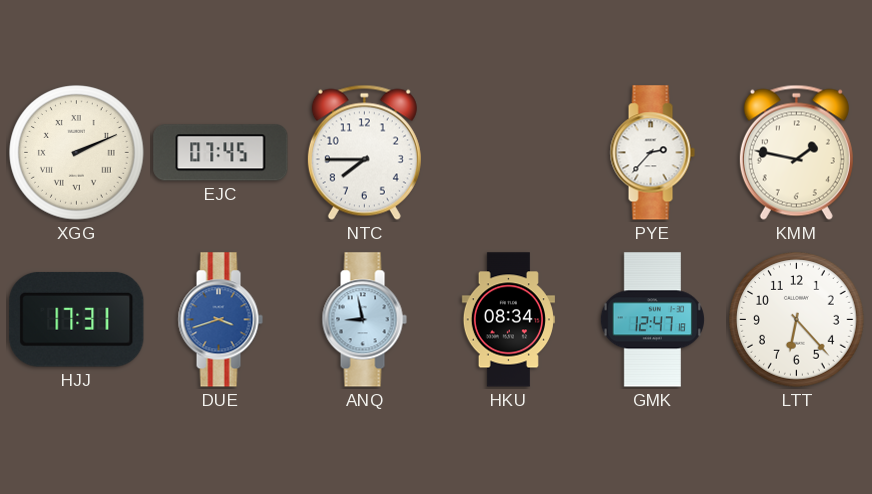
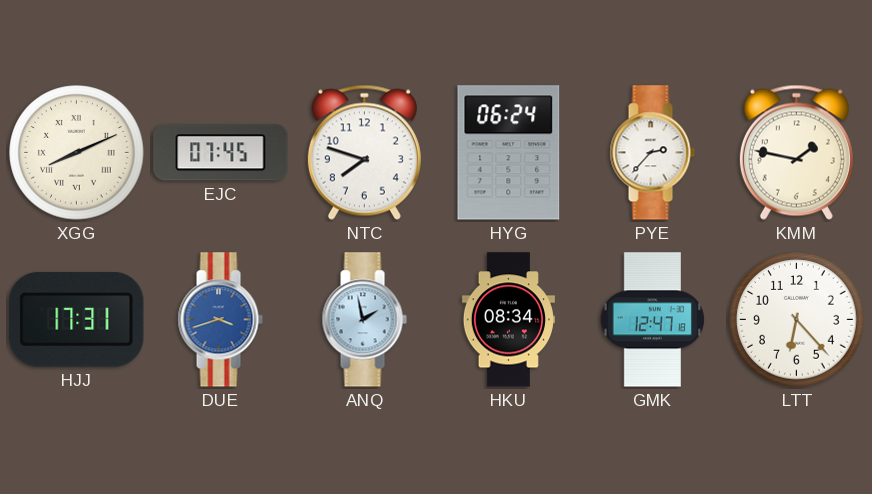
XGG: 2:11 -> 8:11 (77, 153)
NTC: 7:45 -> 7:48 (364, 152)
HYG: none -> 06:24 (509, 153)
ANQ: 8:58 -> 1:58 (364, 320)
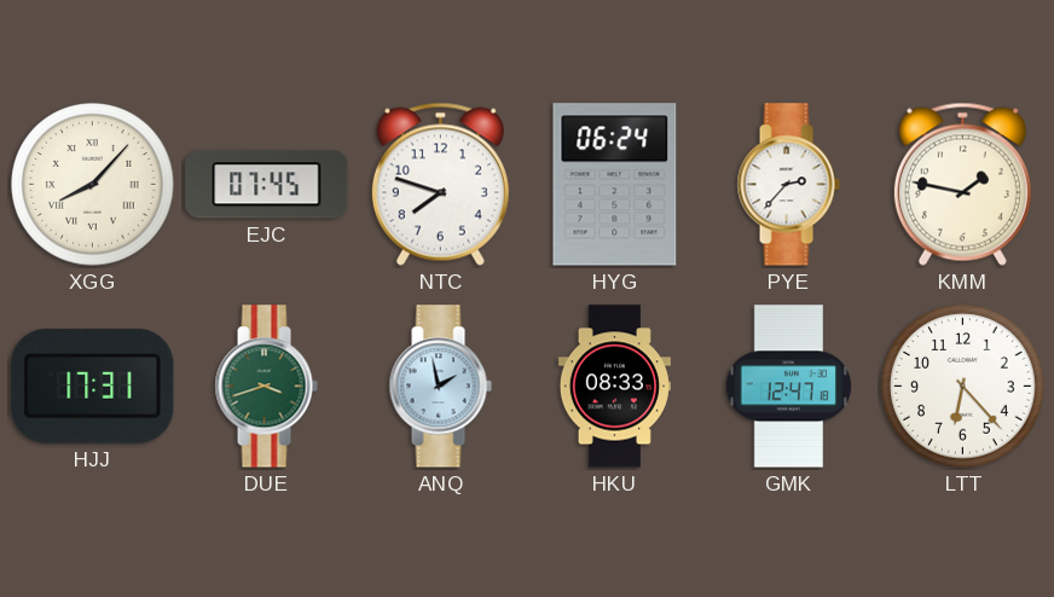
XGG: 8:11 -> 8:07 (93, 185)
DUE dial: blue -> green (266, 387)
HKU: 08:34 -> 08:33 (614, 387)
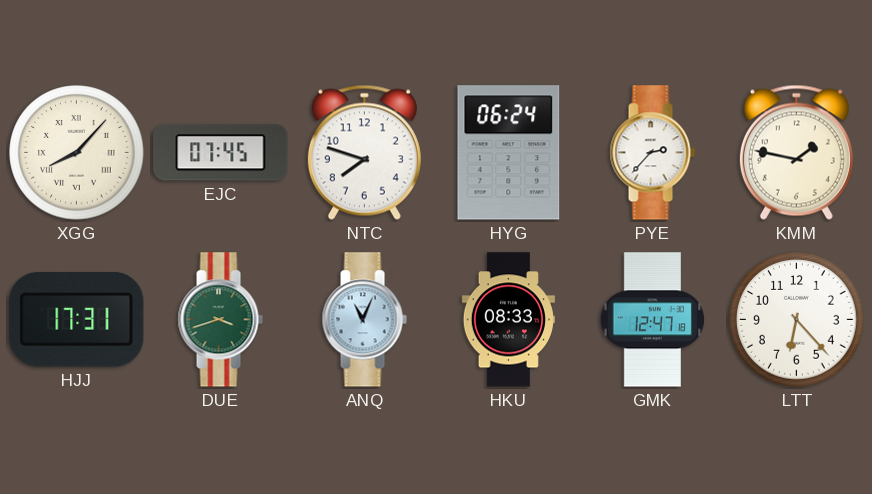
ANQ: 1:58 -> 11:04 (364, 320)
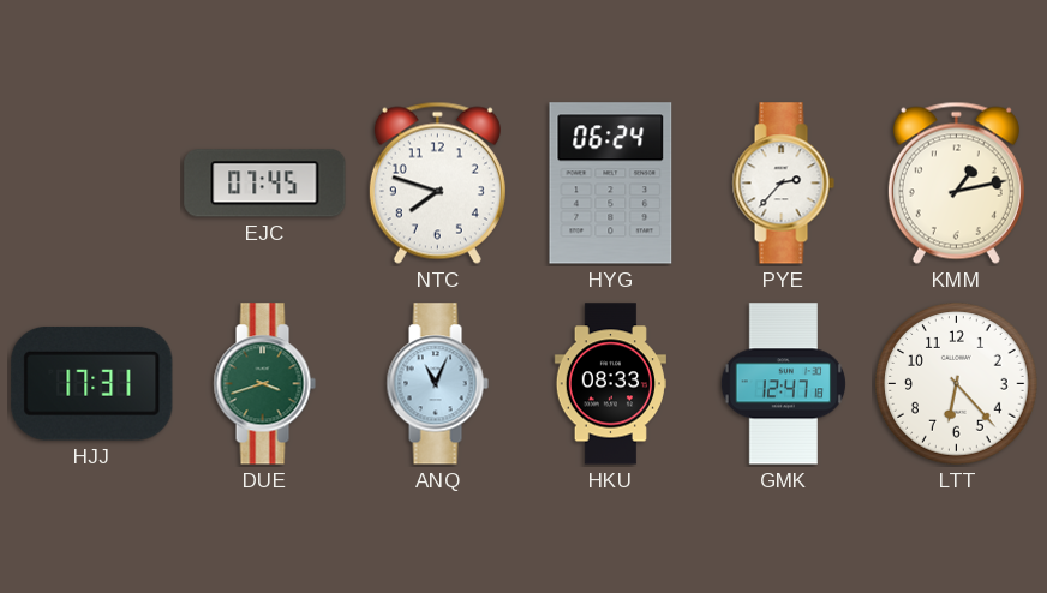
XGG: 8:07 -> none (77, 153)
KMM: 1:47 -> 1:13 (956, 182)
